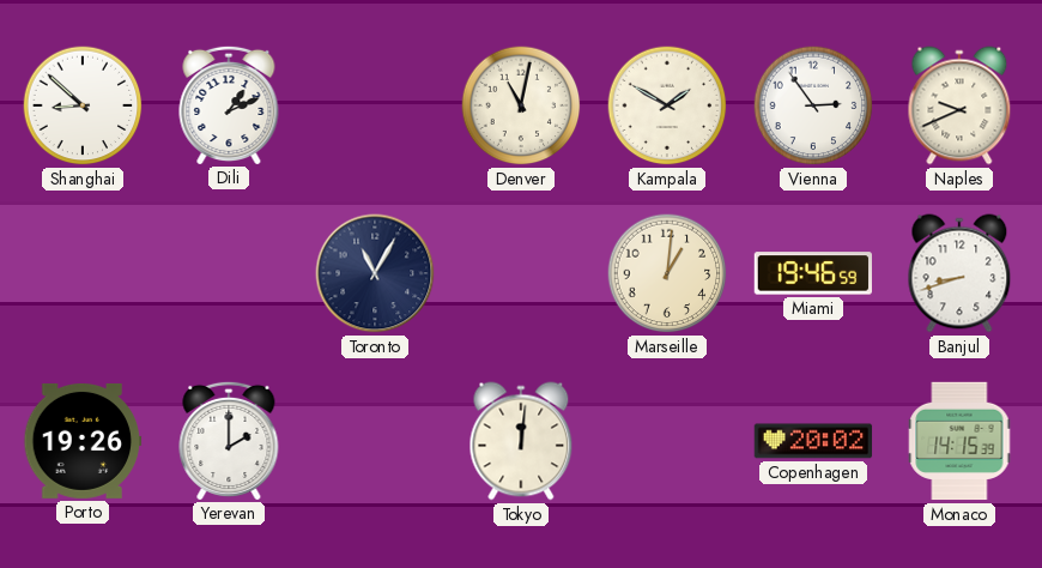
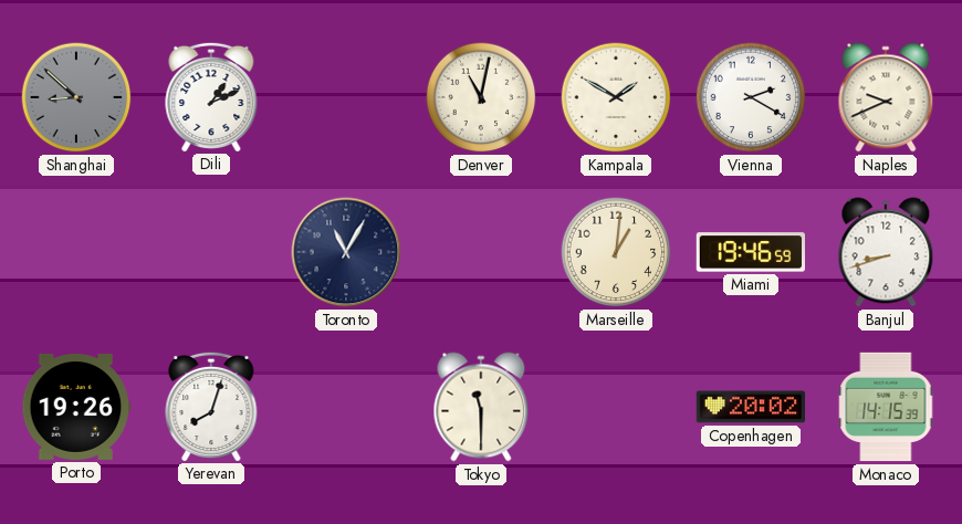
Shanghai dial: white -> grey (76, 97)
Vienna: 2:54 -> 2:20 (751, 97)
Yerevan: 2:00 -> 8:03 (211, 406)
Tokyo: 12:01 -> 11:30 (481, 407)
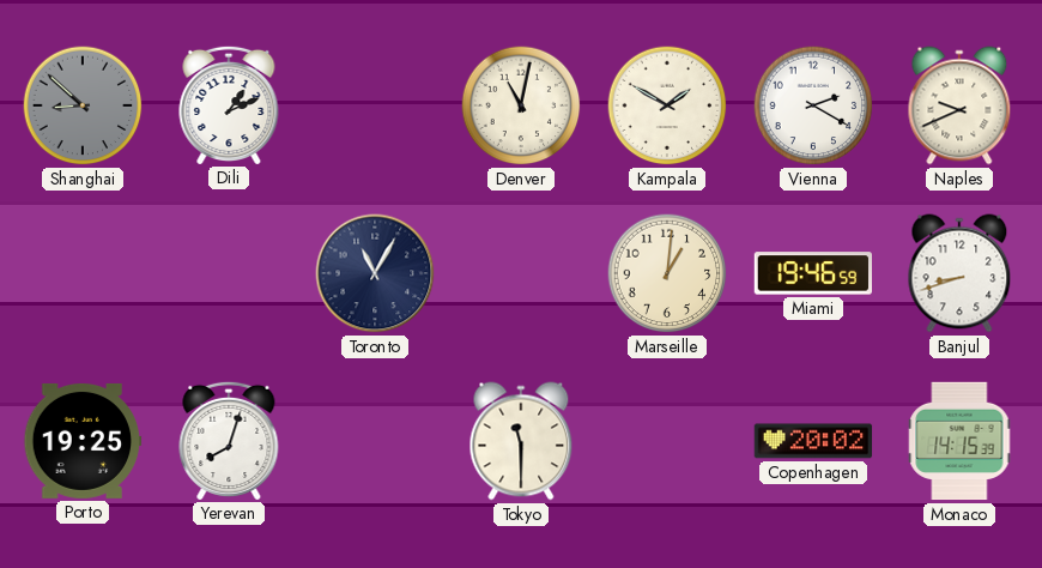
Porto: 19:26 -> 19:25 (83, 441)
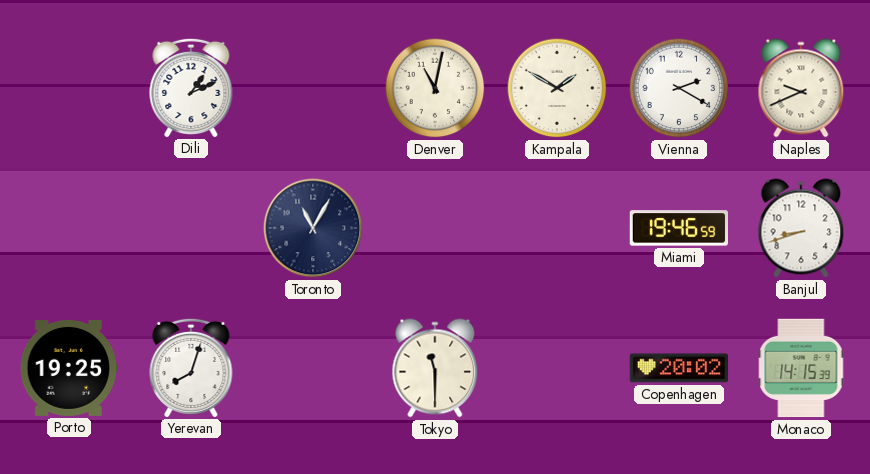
Shanghai: 8:52 -> none (83, 105)
Marseille: 1:01 -> none (667, 273)
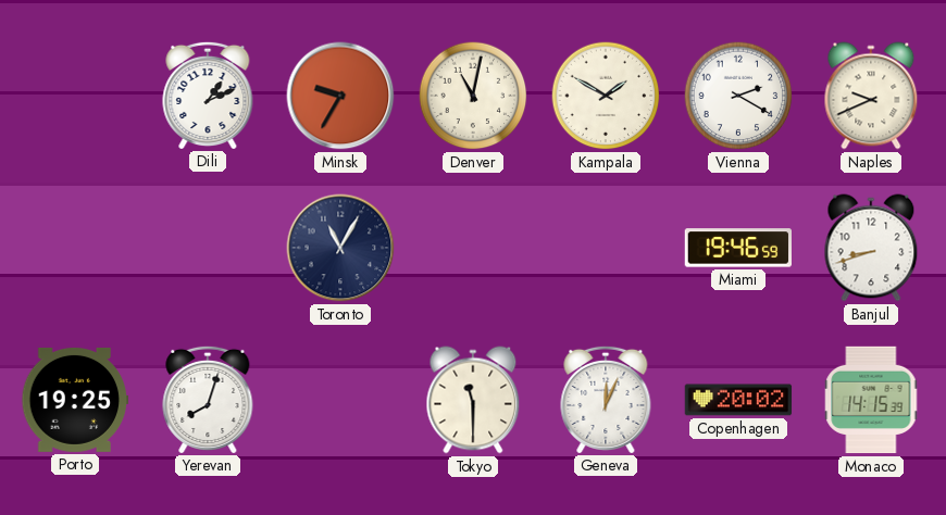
Minsk: none -> 9:35 (340, 96)
Geneva: none -> 12:04 (606, 399)
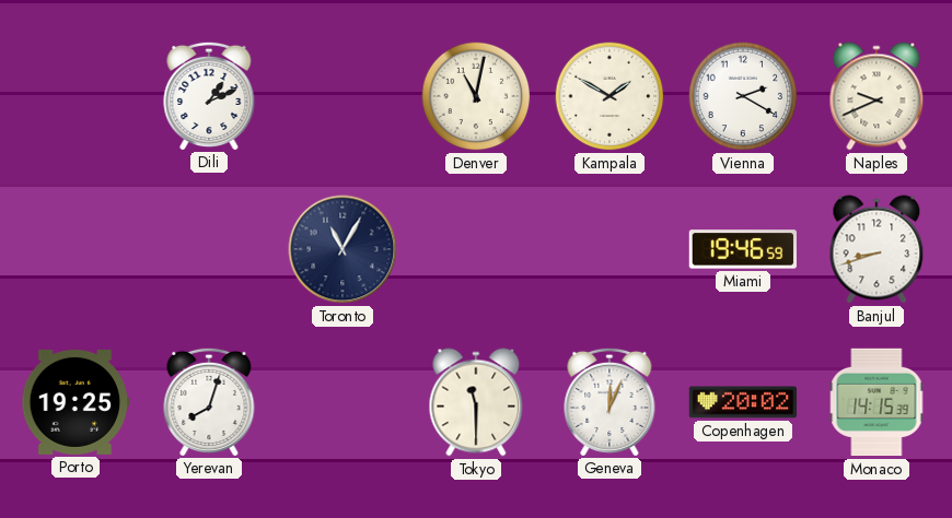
Minsk: 9:35 -> none (340, 96)
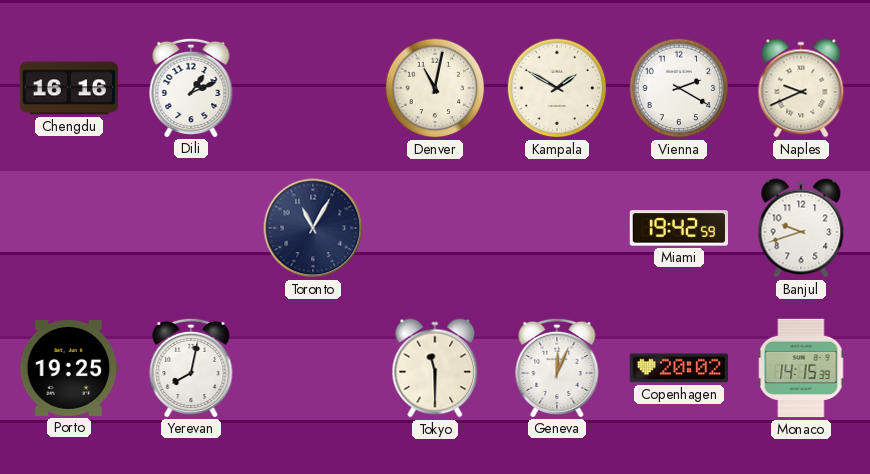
Chengdu: none -> 16:16 (69, 88)
Miami: 19:46 -> 19:42 (678, 228)
Banjul: 8:42 -> 9:42 (801, 228)
Yerevan: 8:03 -> 8:02 (191, 367)
